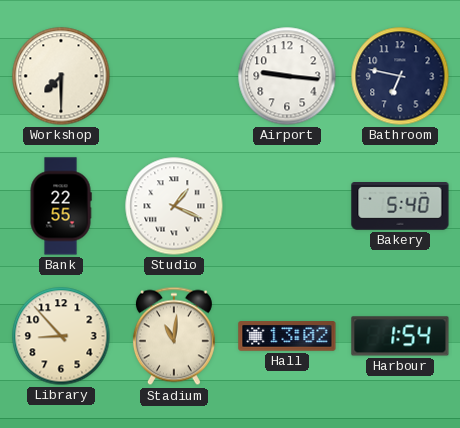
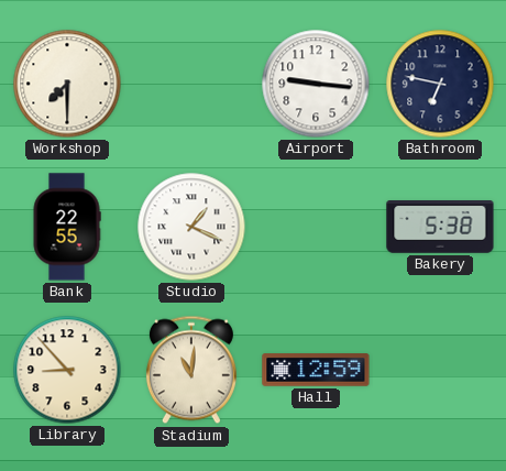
Bakery: 5:40 -> 5:38 (440, 228)
Hall: 13:02 -> 12:59 (316, 370)
Harbour: 1:54 -> none (400, 336)
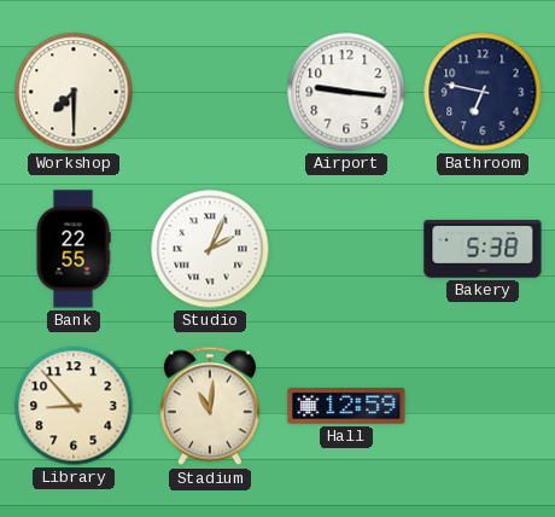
Studio: 1:19 -> 2:04 (210, 249)
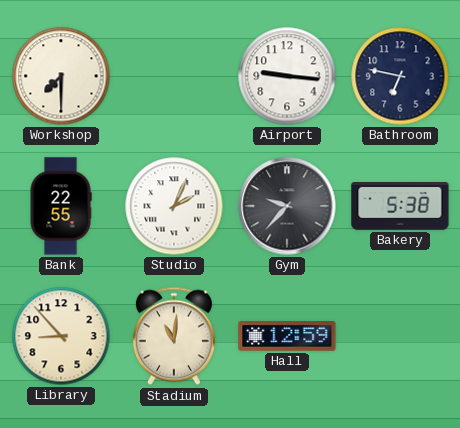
Gym: none -> 9:37 (287, 206)
